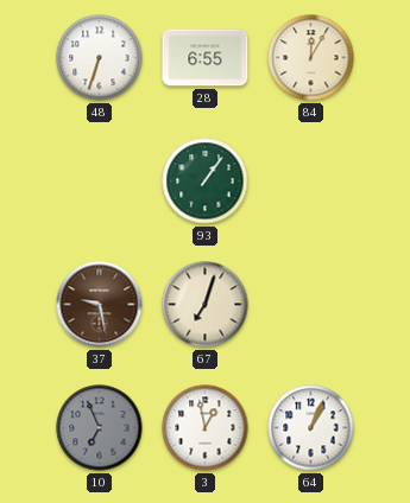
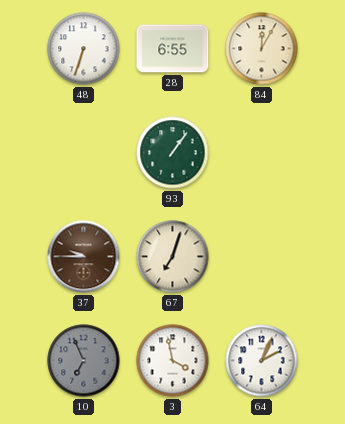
37: 9:28 -> 9:45 (84, 257)
3: 12:58 -> 3:58 (173, 361)
64: 1:04 -> 2:04 (262, 361)
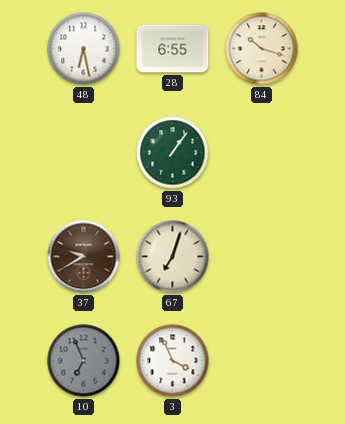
48: 6:33 -> 6:28 (84, 49)
84: 12:05 -> 10:18 (262, 49)
37: 9:45 -> 9:40 (84, 257)
3: 3:58 -> 3:56 (173, 361)
64: 2:04 -> none (262, 361)
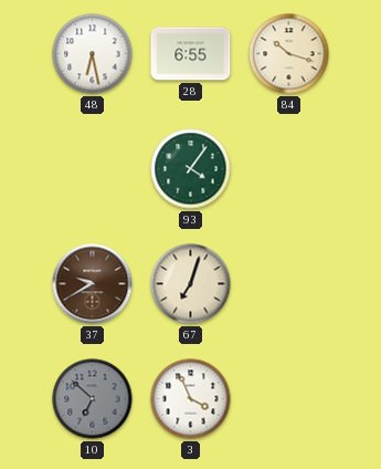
93: 1:06 -> 4:06 (191, 169)
10: 6:56 -> 6:52 (93, 399)
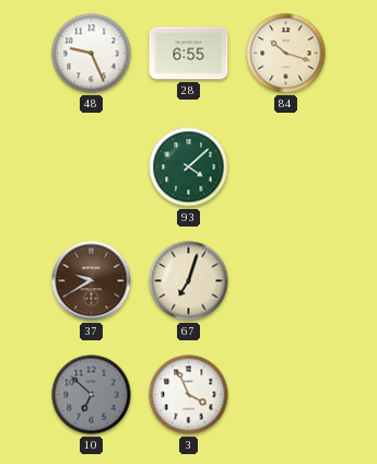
48: 6:28 -> 9:26 (92, 54)
93: 4:06 -> 4:08 (189, 167)
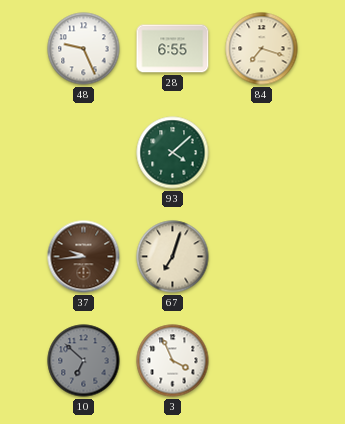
84: 10:18 -> 7:18 (262, 49)
37: 9:40 -> 9:44 (84, 257)
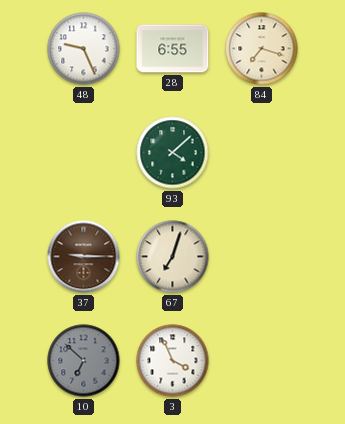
37: 9:44 -> 9:15 (84, 257)
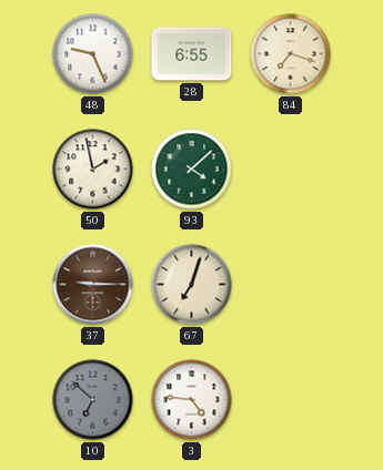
50: none -> 1:58 (93, 170)
3: 3:56 -> 4:46 (192, 400)
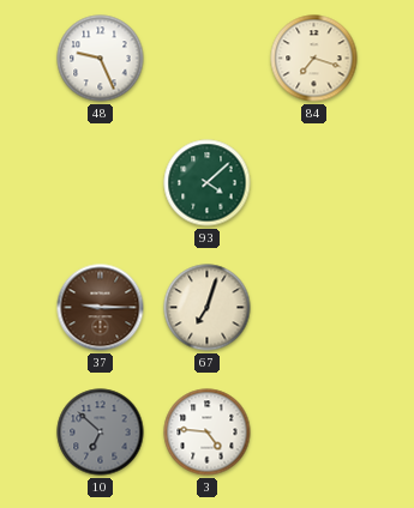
28: 6:55 -> none (192, 54)
50: 1:58 -> none (93, 170)
